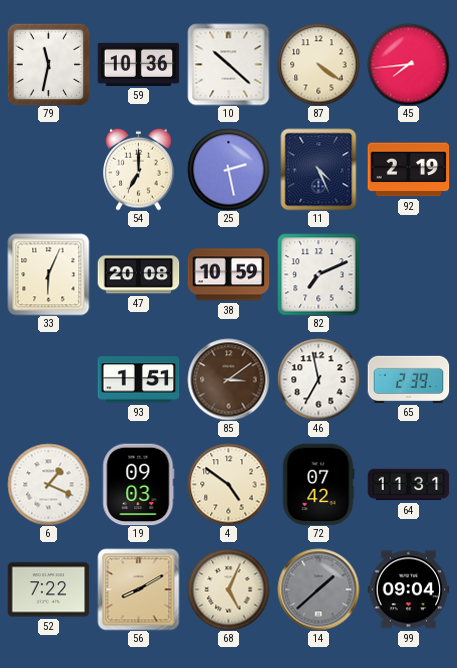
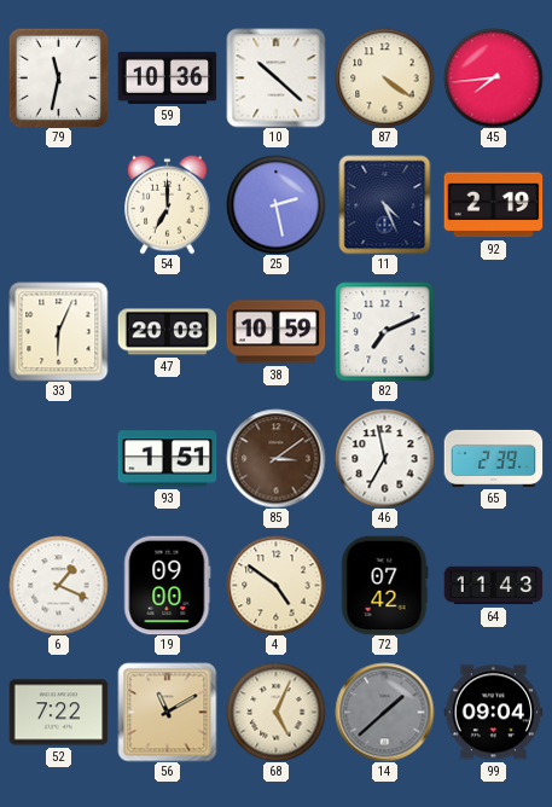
19: 09:03 -> 09:00 (168, 585)
64: 11:31 -> 11:43 (493, 586)
56: 8:10 -> 11:10 (167, 712)
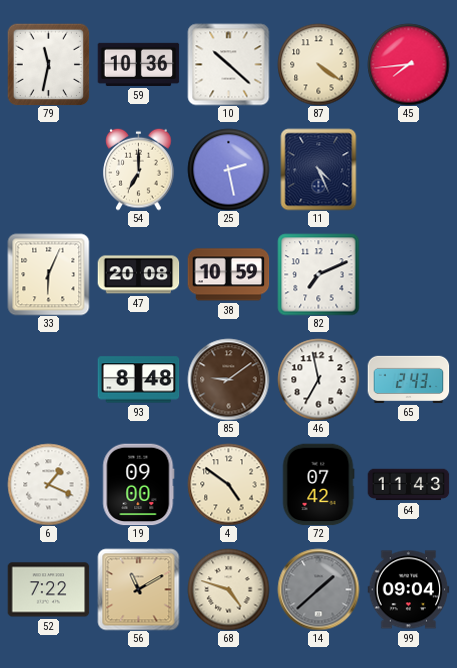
92: 2:19 -> none (493, 205)
93: 1:51 -> 8:48 (138, 380)
85: 3:09 -> 9:09 (228, 379)
65: 2:39 -> 2:43 (408, 379)
68: 5:04 -> 4:48 (228, 589)
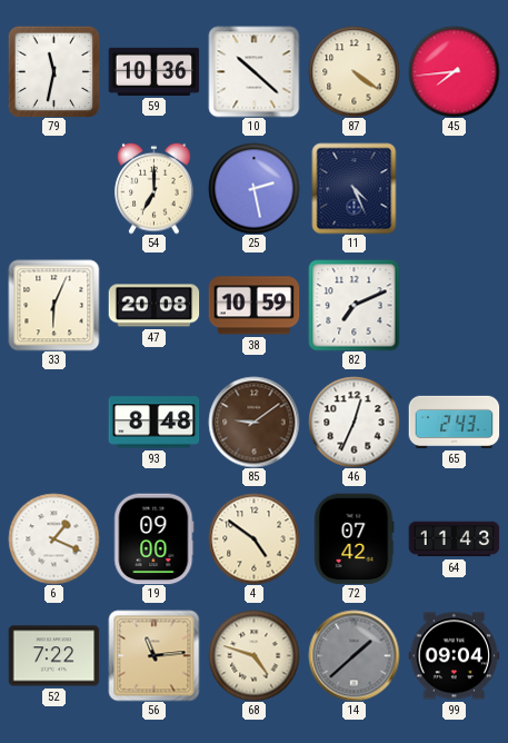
46: 6:58 -> 12:34 (353, 422)
56: 11:10 -> 11:14 (153, 655)
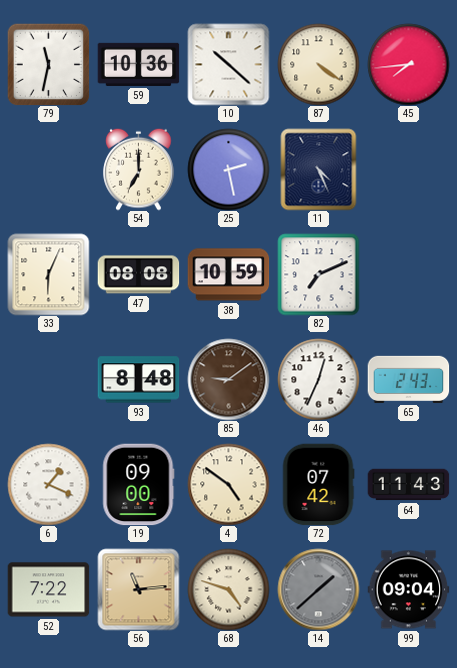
47: 20:08 -> 08:08 (138, 275)
